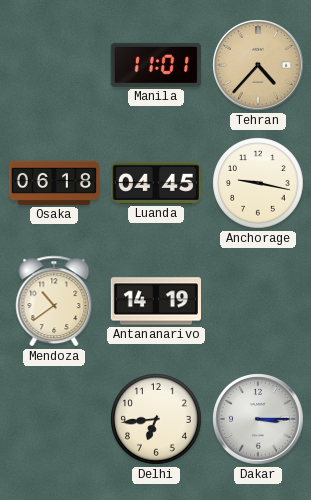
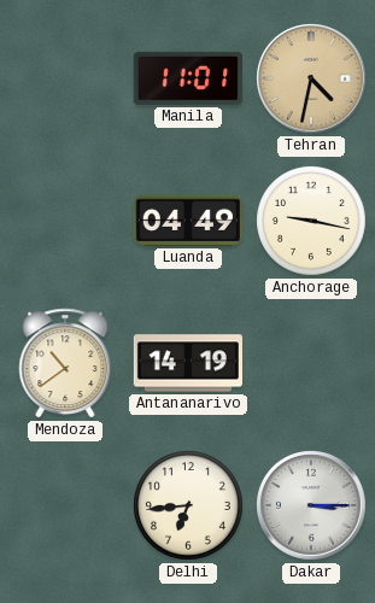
Tehran: 4:37 -> 4:32 (312, 80)
Osaka: 06:18 -> none (53, 183)
Luanda: 04:45 -> 04:49 (188, 221)
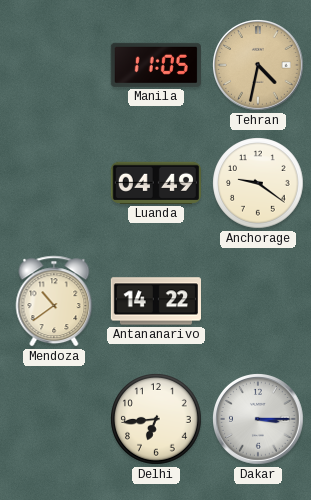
Manila: 11:01 -> 11:05 (156, 65)
Anchorage: 9:17 -> 9:21 (258, 183)
Antananarivo: 14:19 -> 14:22 (155, 301)
